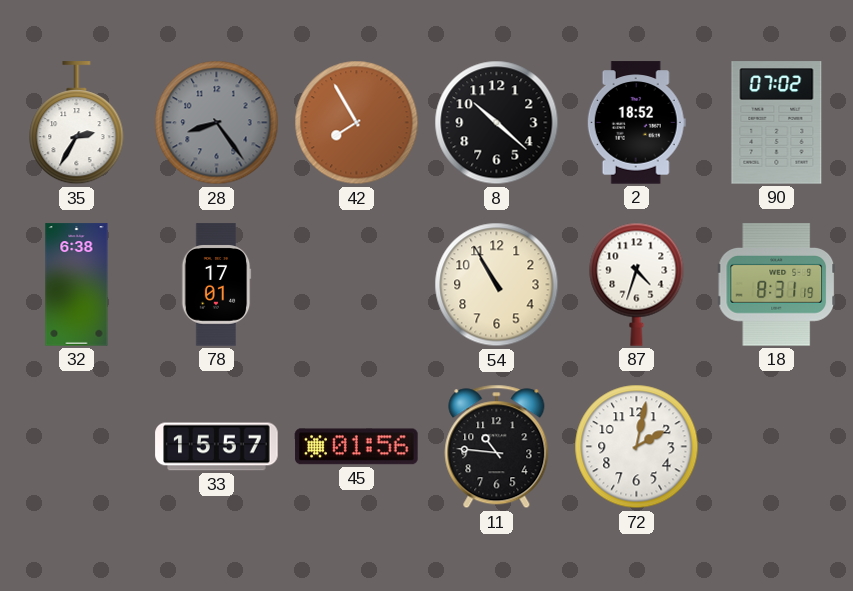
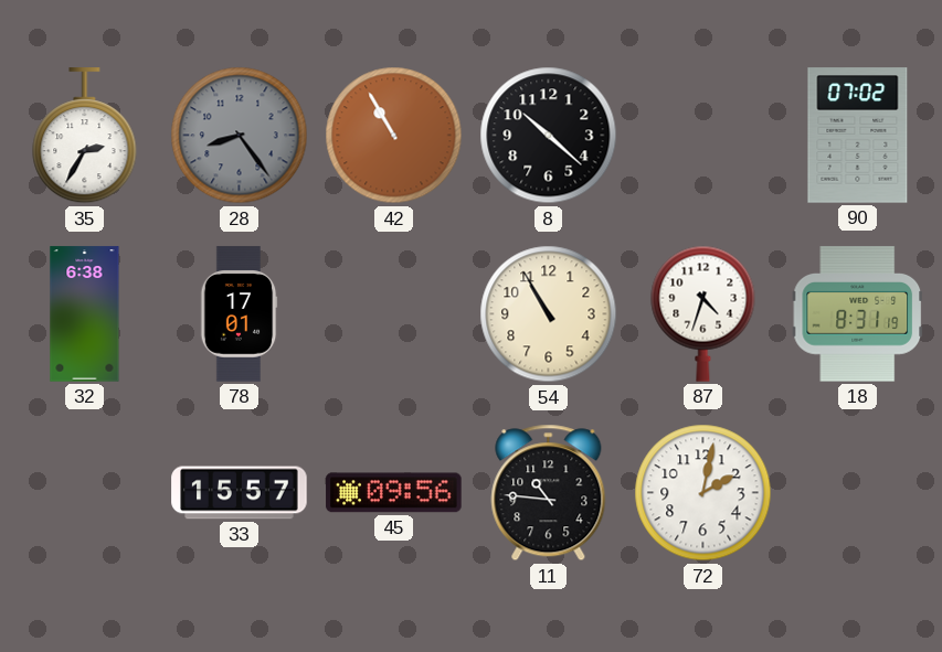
42: 7:55 -> 10:55 (394, 136)
2: 18:52 -> none (636, 123)
45: 01:56 -> 09:56 (394, 493)
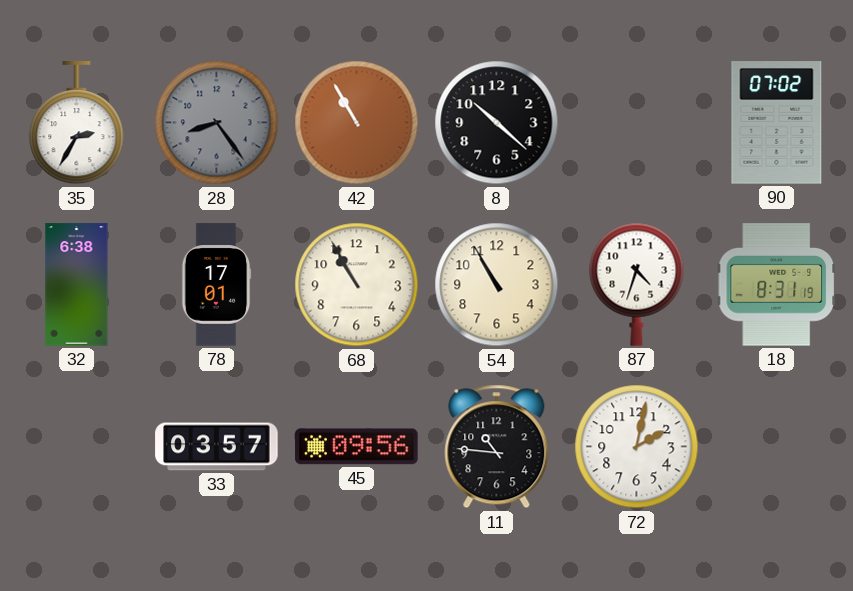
68: none -> 10:55 (357, 285)
33: 15:57 -> 03:57 (217, 447)
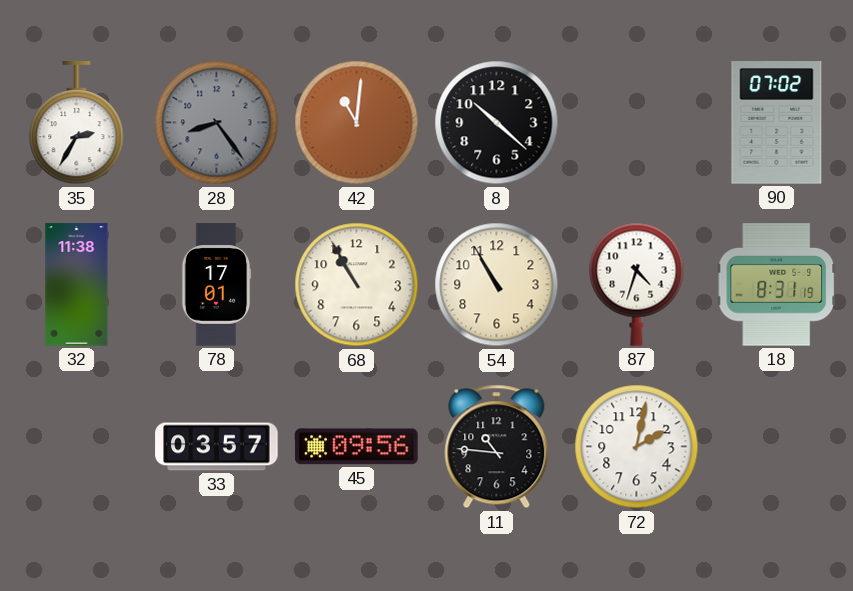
42: 10:55 -> 11:01 (357, 123)
32: 6:38 -> 11:38 (77, 285)
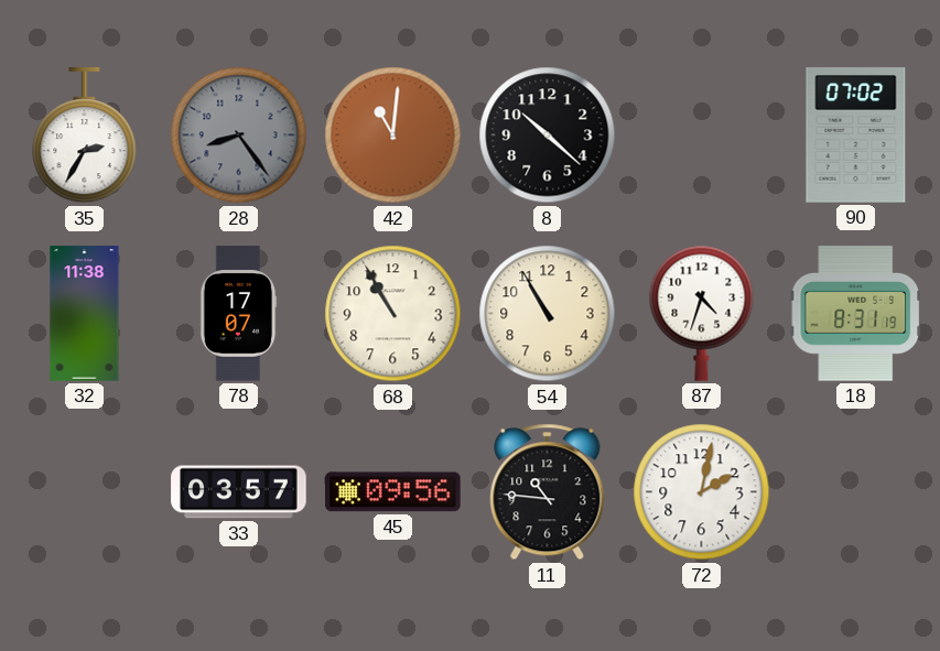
78: 17:01 -> 17:07 (238, 314)
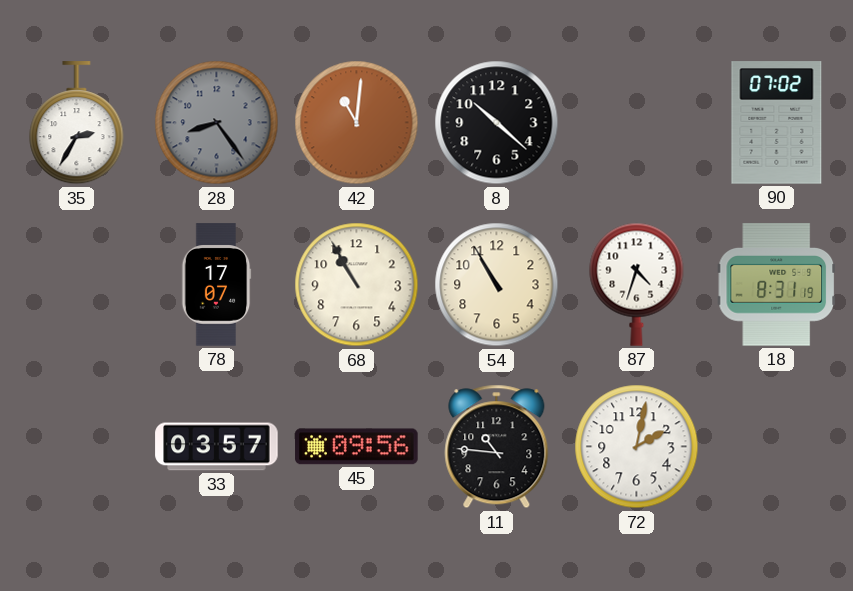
32: 11:38 -> none (85, 314)
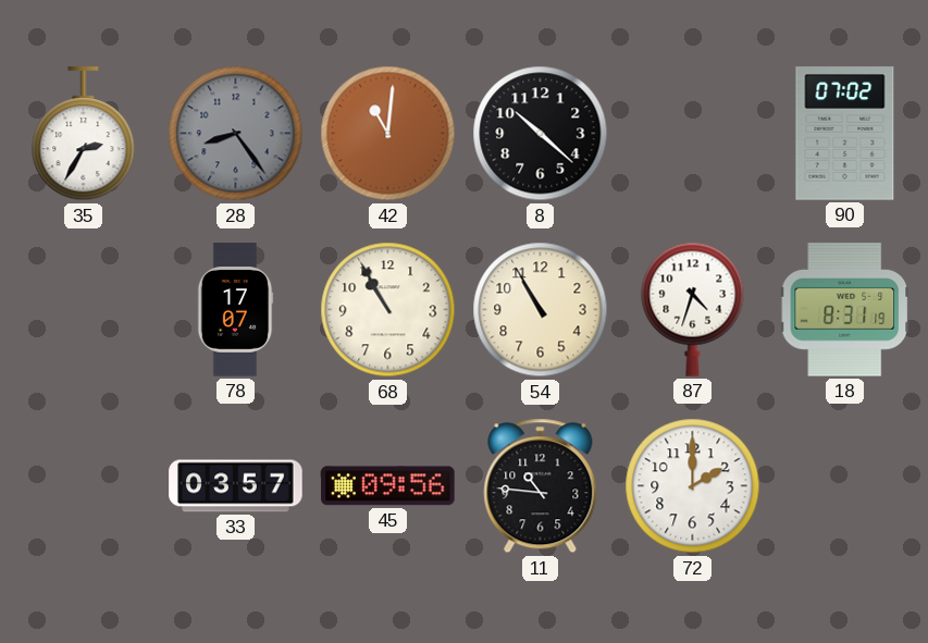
72: 2:02 -> 2:00 (693, 486)
